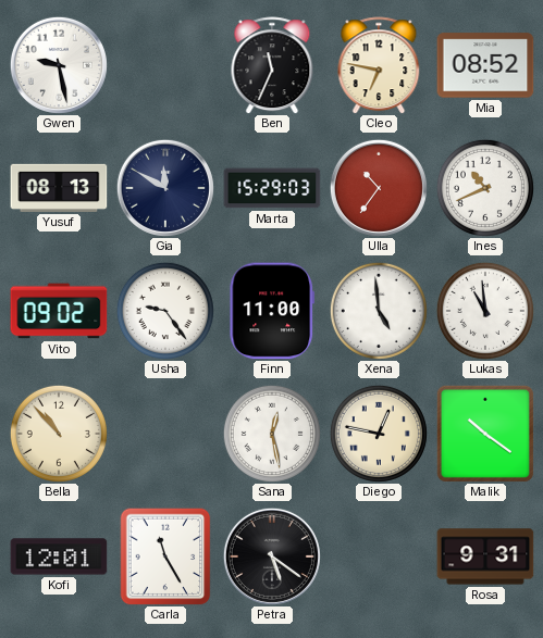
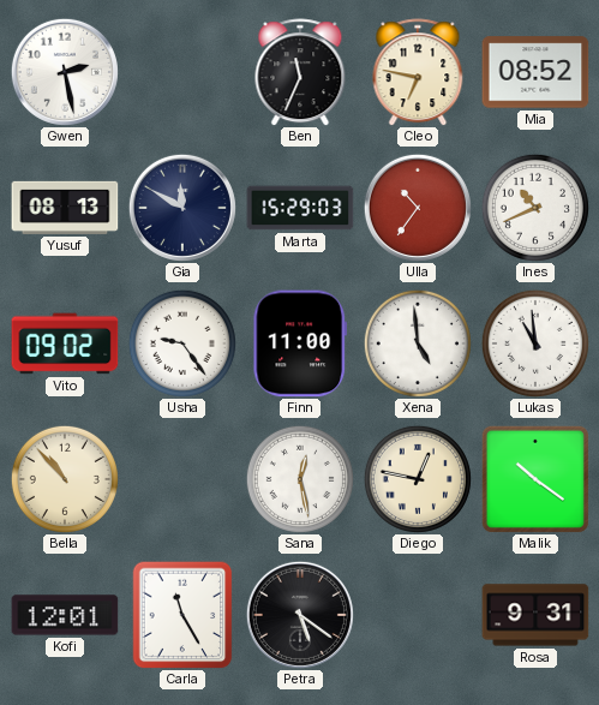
Gwen: 9:28 -> 2:28 (65, 72)
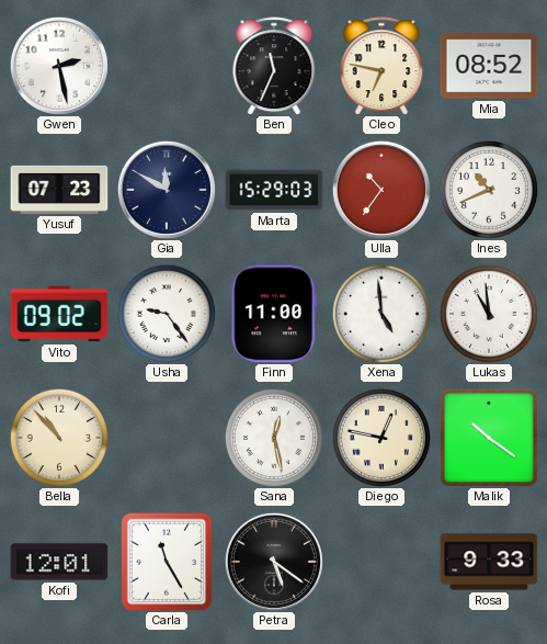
Yusuf: 08:13 -> 07:23 (59, 190)
Rosa: 9:31 -> 9:33 (489, 562)
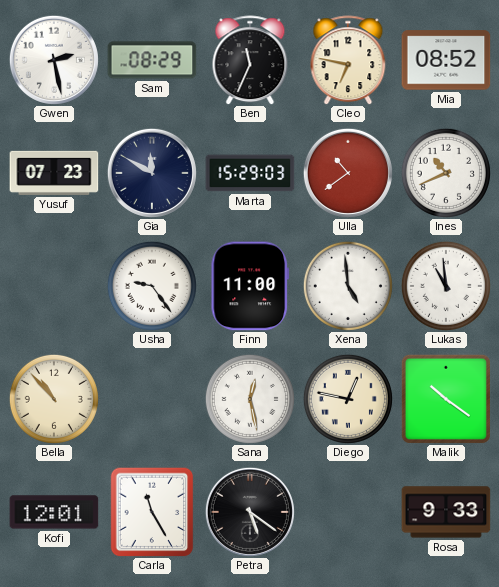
Sam: none -> 08:29 (152, 60)
Ulla: 10:36 -> 10:39 (348, 173)
Vito: 09:02 -> none (59, 314)
